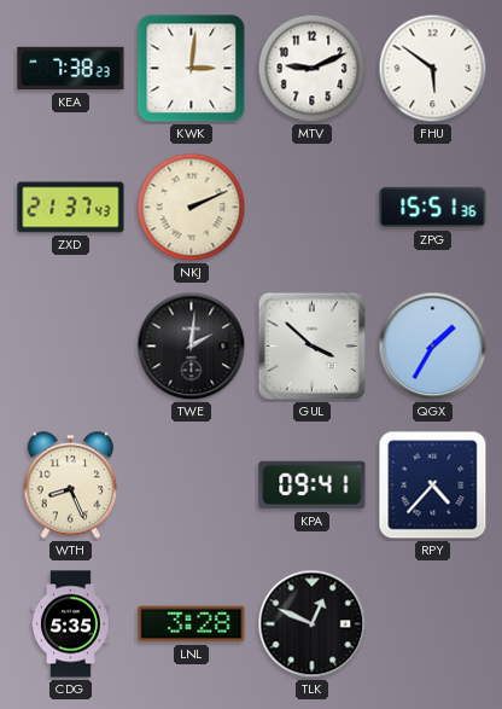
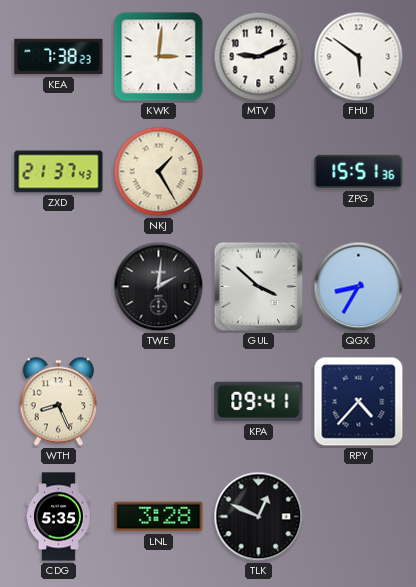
NKJ: 2:11 -> 1:25 (159, 172)
QGX: 1:35 -> 8:35 (359, 287)
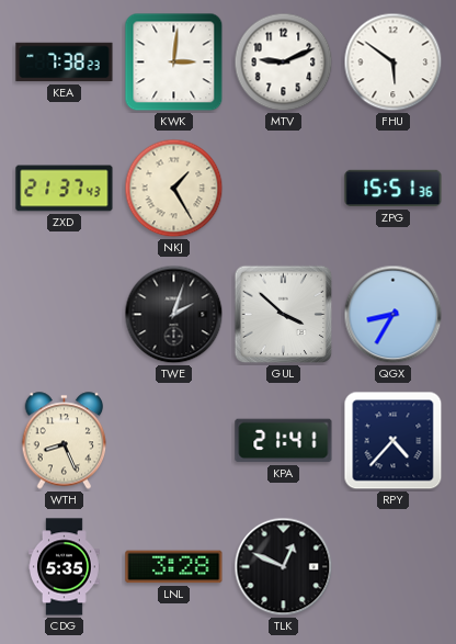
TWE: 2:01 -> 2:03 (174, 315)
KPA: 09:41 -> 21:41 (284, 441)
